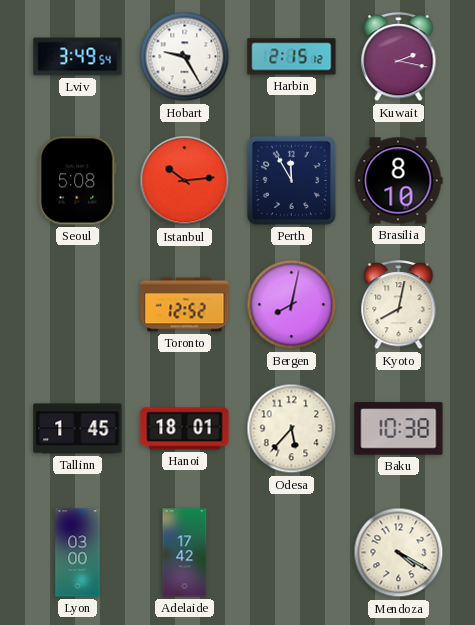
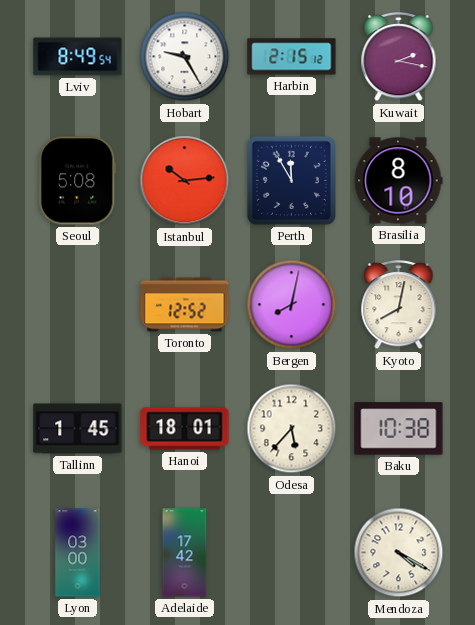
Lviv: 3:49 -> 8:49 (78, 57)
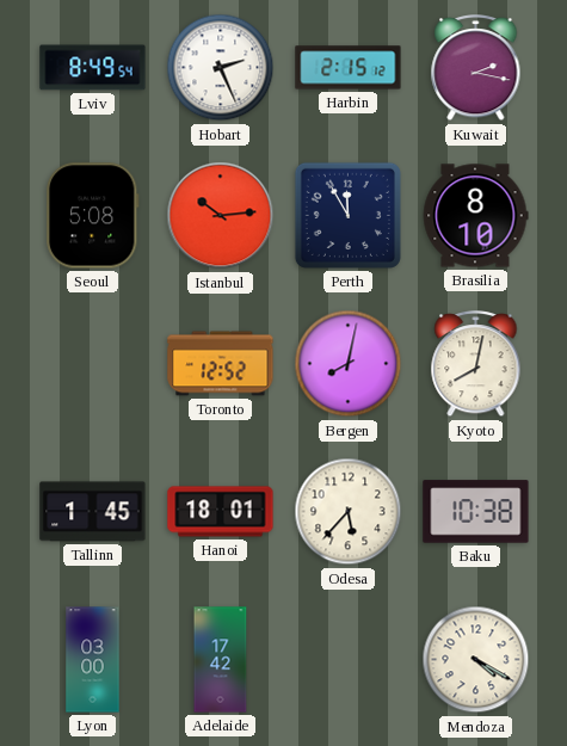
Hobart: 9:25 -> 2:26 (221, 68)
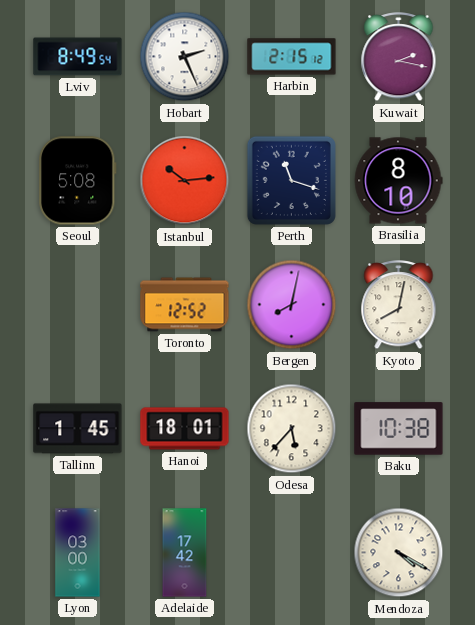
Perth: 11:55 -> 11:18 (291, 180)
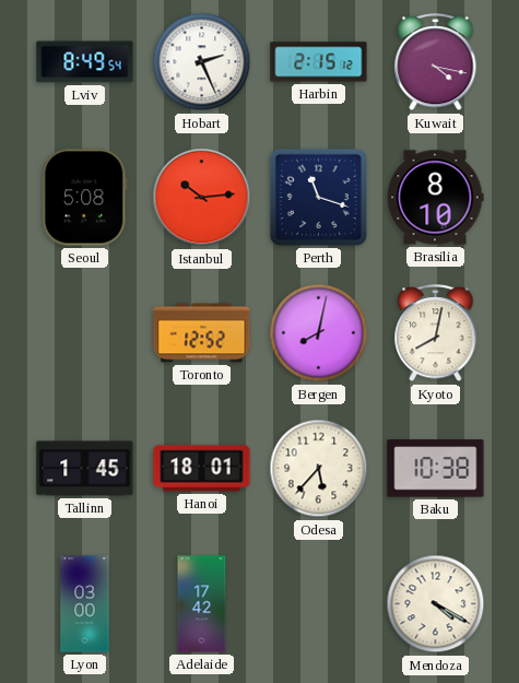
Kuwait: 2:17 -> 4:17 (436, 63)
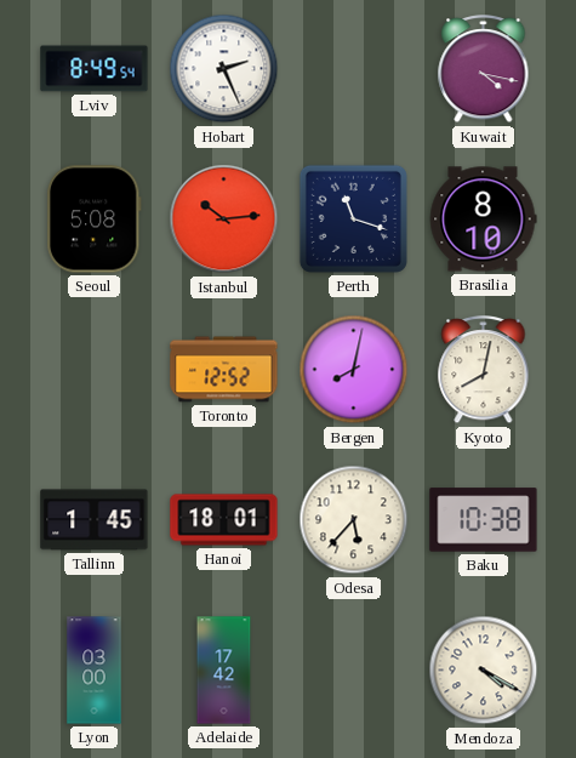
Harbin: 2:15 -> none (319, 62)
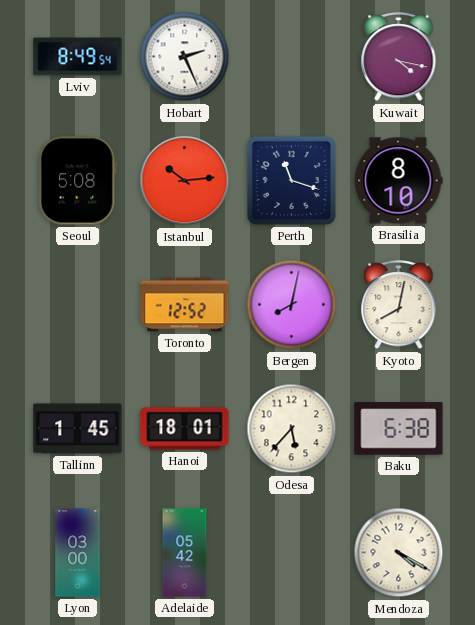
Baku: 10:38 -> 6:38 (399, 429)
Adelaide: 17:42 -> 05:42 (185, 553)
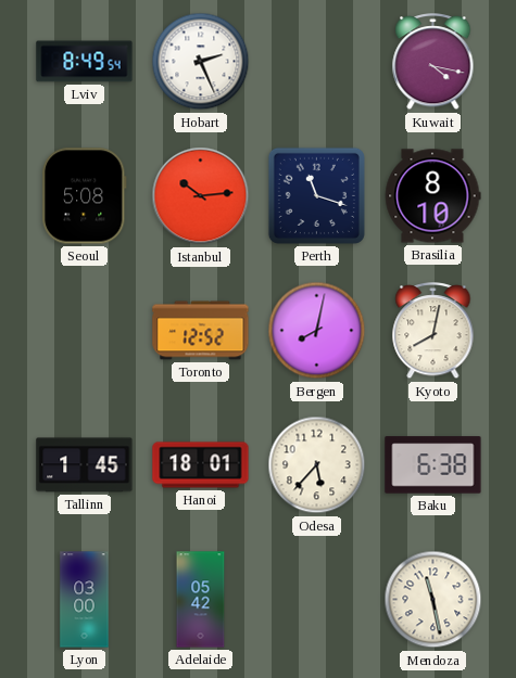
Mendoza: 4:20 -> 11:28 (433, 600)
